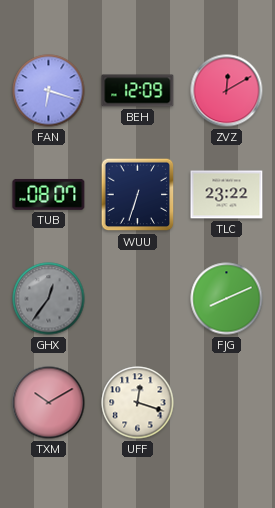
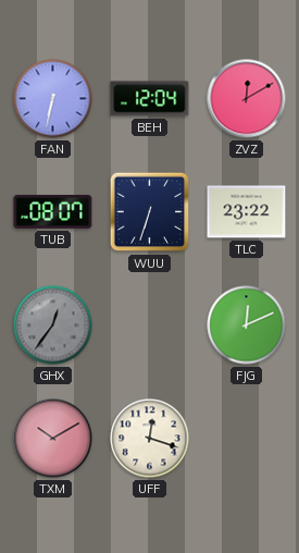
FAN: 6:18 -> 6:32 (53, 99)
BEH: 12:09 -> 12:04 (150, 99)
FJG: 8:11 -> 12:11 (247, 325)
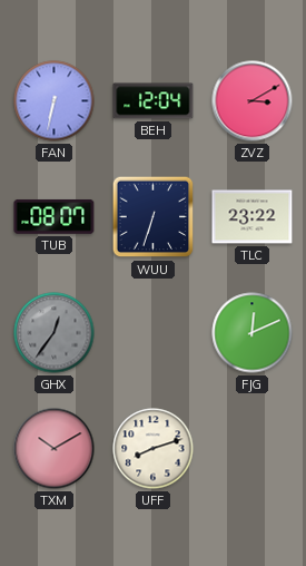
ZVZ: 12:10 -> 3:10 (253, 101)
UFF: 12:18 -> 8:12 (154, 449)
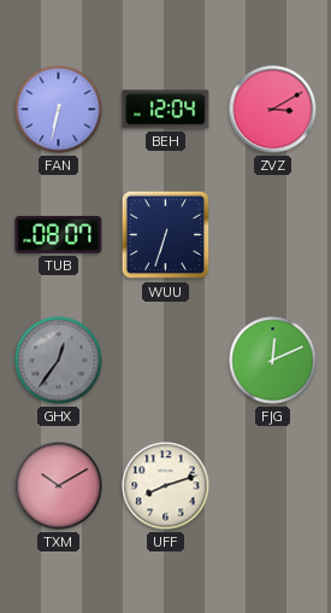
TLC: 23:22 -> none (253, 217)
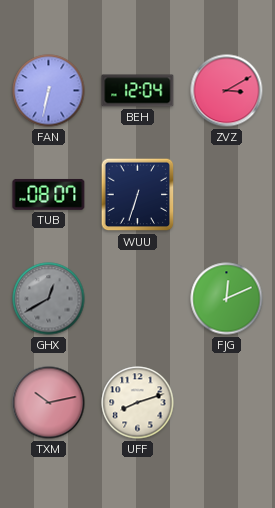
GHX: 12:36 -> 12:40 (49, 299)
TXM: 10:10 -> 10:13 (49, 403)
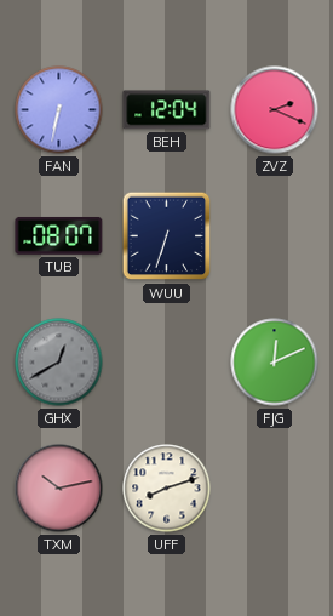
ZVZ: 3:10 -> 2:19 (275, 110)
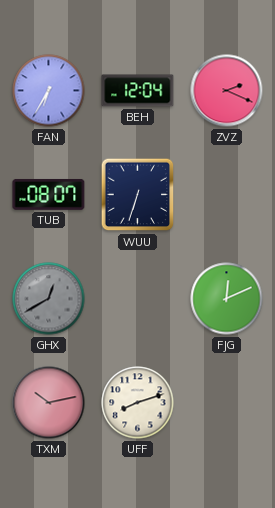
FAN: 6:32 -> 6:35 (49, 91)
